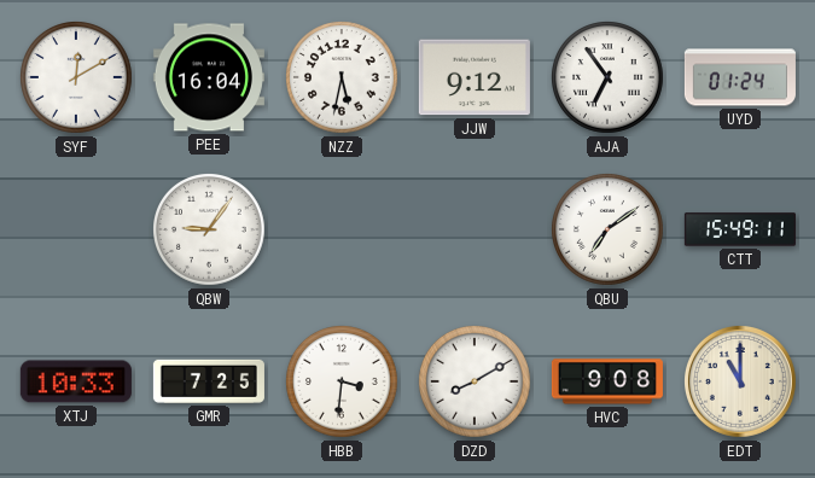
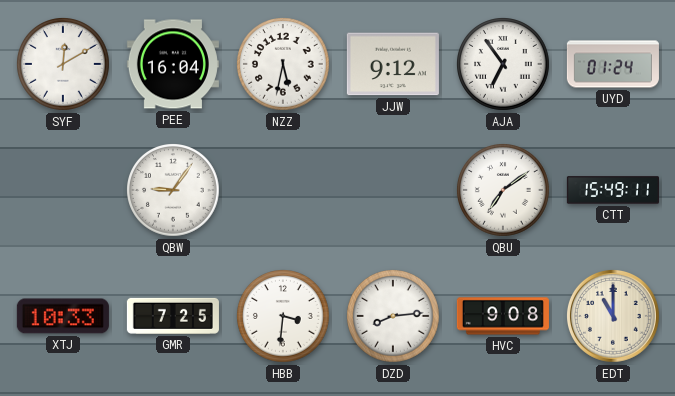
DZD: 8:10 -> 8:14 (394, 317)
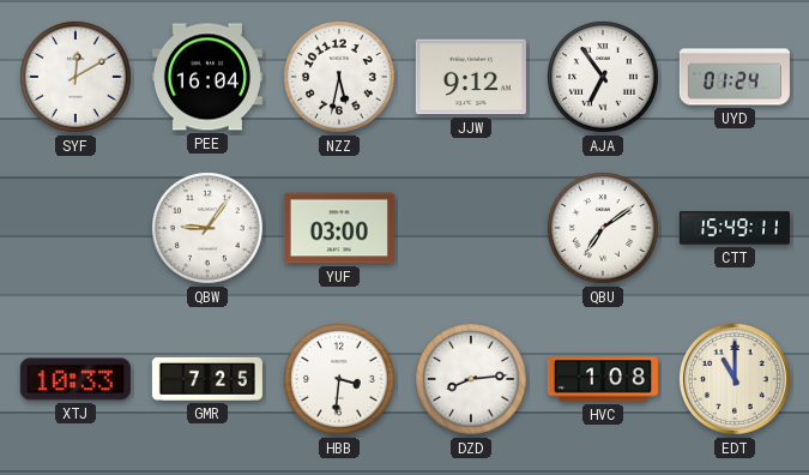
YUF: none -> 03:00 (339, 228)
HVC: 9:08 -> 1:08 (603, 379)
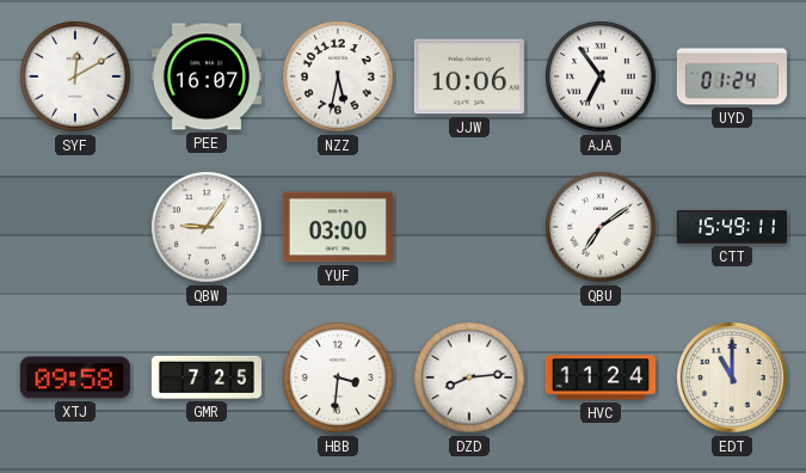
PEE: 16:04 -> 16:07 (207, 76)
JJW: 9:12 -> 10:06 (469, 76)
XTJ: 10:33 -> 09:58 (75, 377)
HVC: 1:08 -> 11:24 (601, 377)
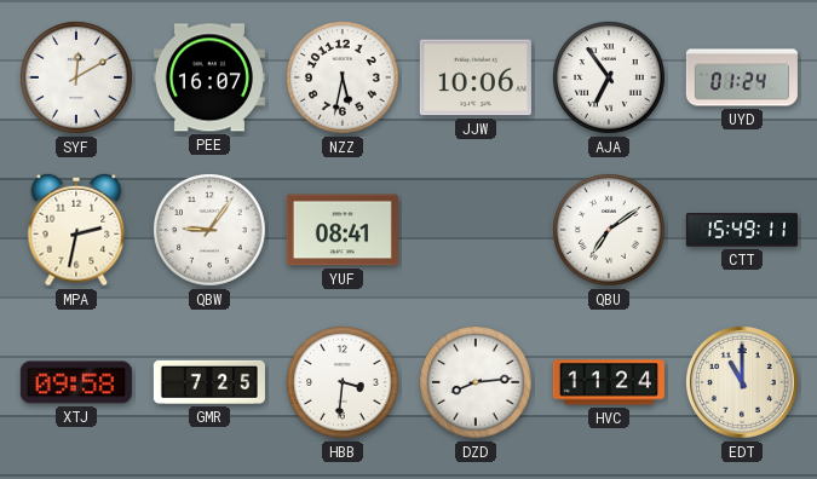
MPA: none -> 2:32 (76, 230)
YUF: 03:00 -> 08:41 (343, 230)
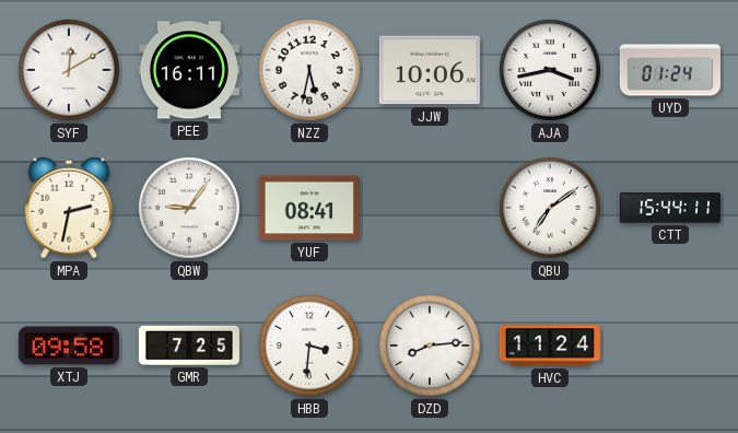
PEE: 16:07 -> 16:11 (189, 70)
AJA: 6:54 -> 3:43 (551, 71)
CTT: 15:49 -> 15:44 (670, 208)
EDT: 11:00 -> none (742, 382)
